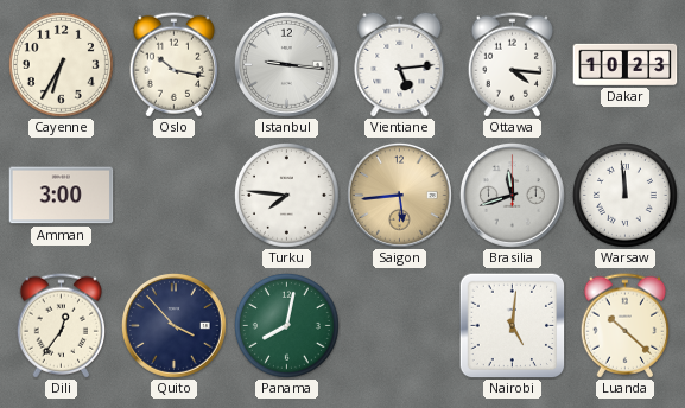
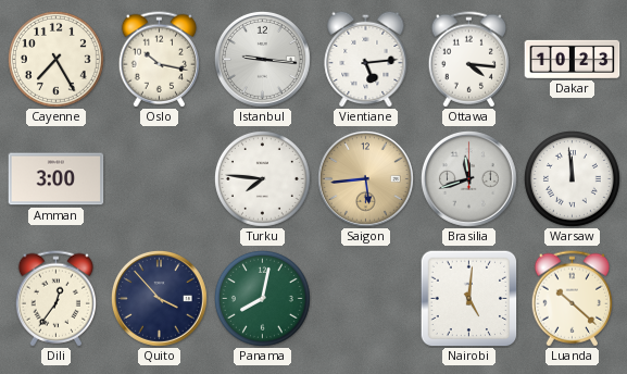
Cayenne: 6:35 -> 7:25 (55, 59)
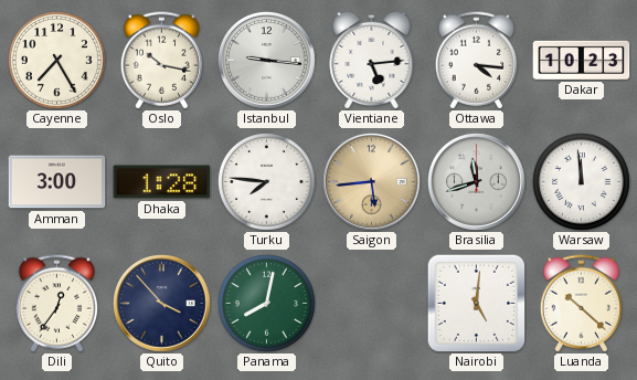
Dhaka: none -> 1:28 (162, 182)
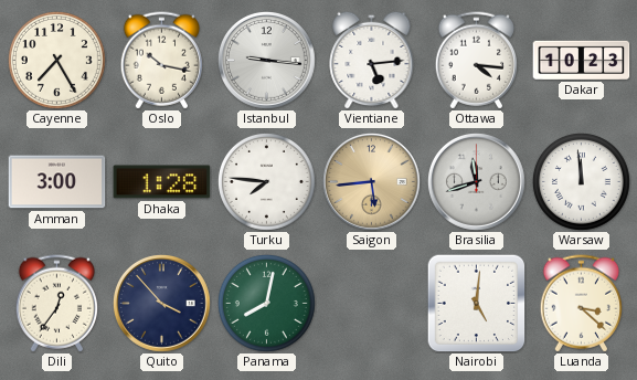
Luanda: 10:22 -> 3:22 (581, 304)
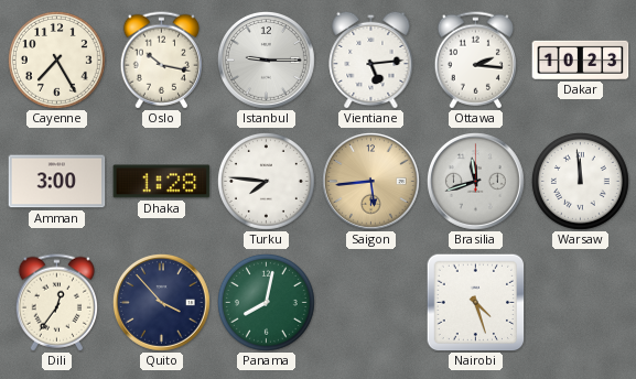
Istanbul: 9:16 -> 9:15 (267, 61)
Ottawa: 4:16 -> 2:16 (475, 61)
Nairobi: 5:01 -> 4:27 (475, 302)
Luanda: 3:22 -> none (581, 304)
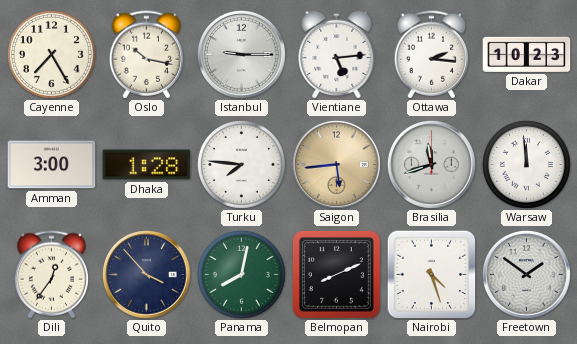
Belmopan: none -> 8:11 (336, 274)
Freetown: none -> 1:51 (527, 275)
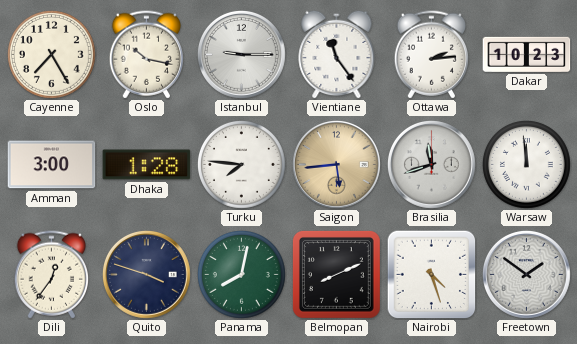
Vientiane: 5:14 -> 11:24 (337, 54)
Ottawa: 2:16 -> 2:14 (431, 55)
Quito: 3:53 -> 3:48 (147, 275)
